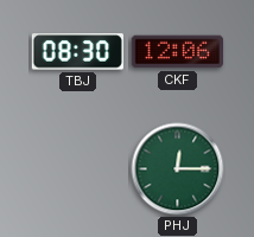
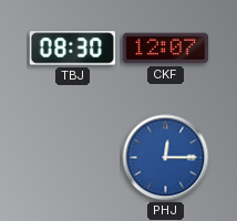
CKF: 12:06 -> 12:07 (165, 49)
PHJ dial: green -> blue (166, 158)
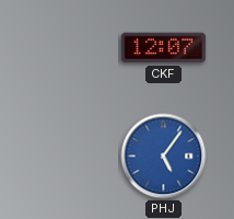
TBJ: 08:30 -> none (72, 49)
PHJ: 12:15 -> 5:06 (164, 157)
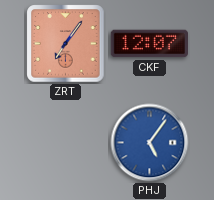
ZRT: none -> 7:06 (66, 44)
